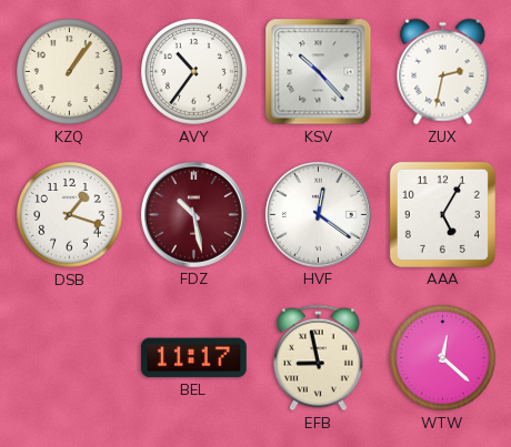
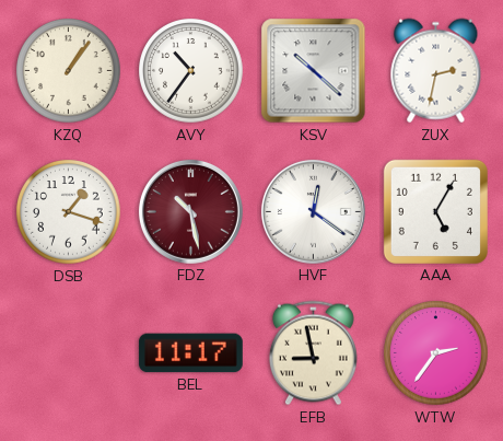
KSV: 10:23 -> 10:22 (314, 71)
WTW: 12:22 -> 2:36 (436, 353)
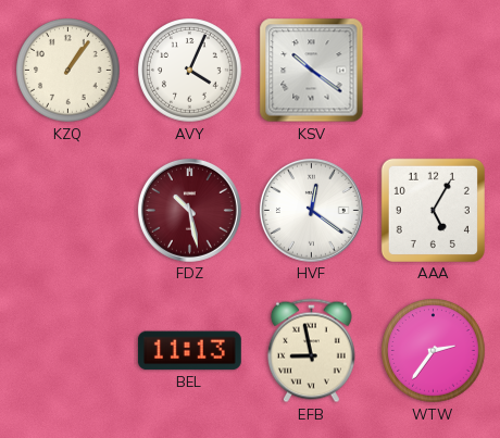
AVY: 10:36 -> 4:04 (190, 71)
KSV: 10:22 -> 10:21 (312, 71)
ZUX: 2:32 -> none (436, 71)
DSB: 1:18 -> none (69, 212)
BEL: 11:17 -> 11:13 (189, 351)
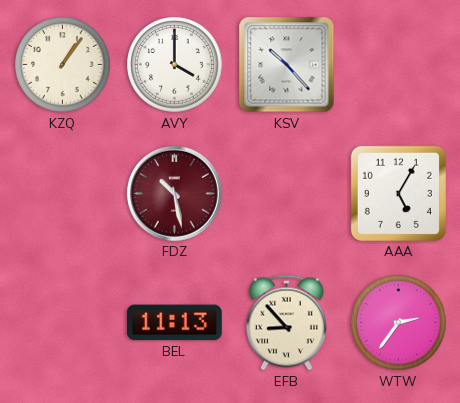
AVY: 4:04 -> 4:00 (175, 65)
KSV: 10:21 -> 10:23 (287, 65)
HVF: 12:21 -> none (311, 210)
EFB: 8:58 -> 8:53 (286, 323)
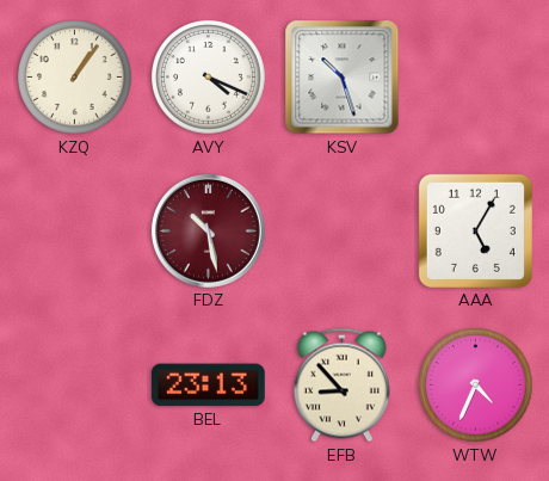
AVY: 4:00 -> 4:19 (209, 78)
KSV: 10:23 -> 10:27 (343, 78)
BEL: 11:13 -> 23:13 (208, 386)
WTW: 2:36 -> 4:34 (476, 386)
